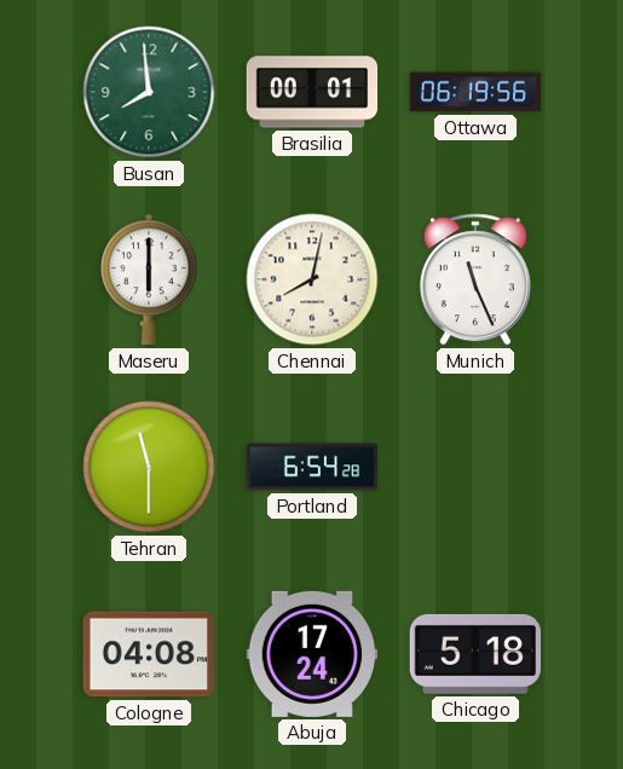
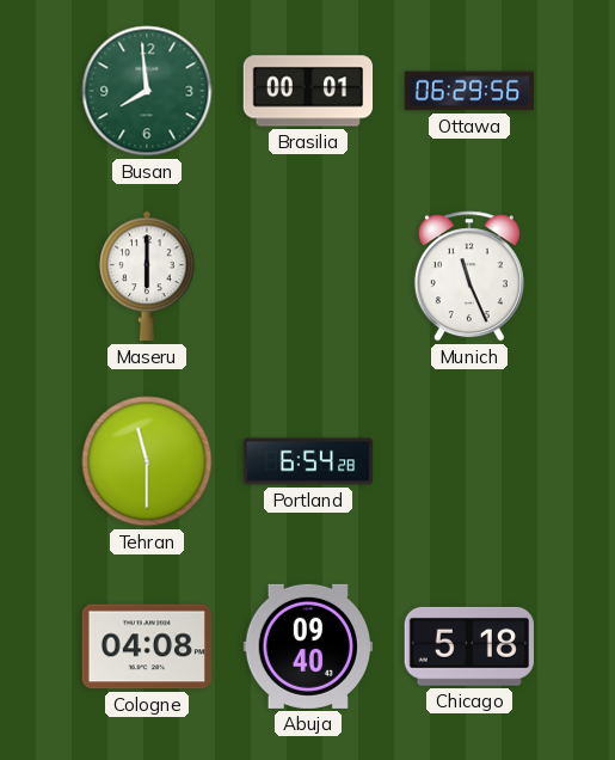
Ottawa: 06:19 -> 06:29 (469, 91)
Chennai: 8:02 -> none (312, 279)
Abuja: 17:24 -> 09:40 (307, 646)
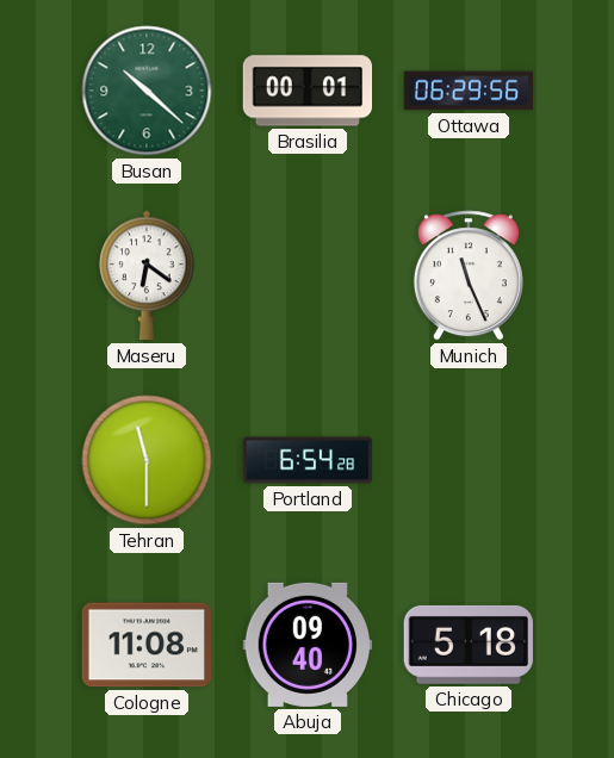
Busan: 7:59 -> 10:22 (147, 91)
Maseru: 6:00 -> 6:21 (147, 275)
Cologne: 04:08 -> 11:08 (145, 645)
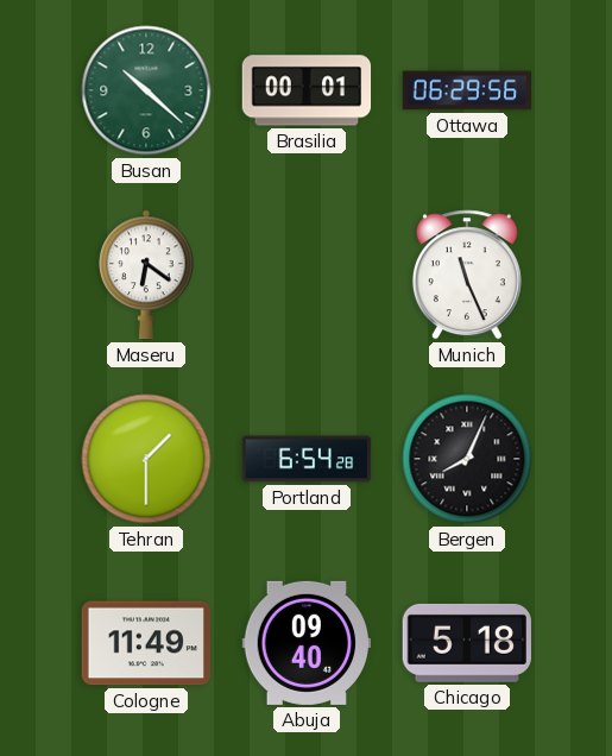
Tehran: 11:30 -> 1:30 (146, 459)
Bergen: none -> 8:04 (467, 459)
Cologne: 11:08 -> 11:49 (145, 643)
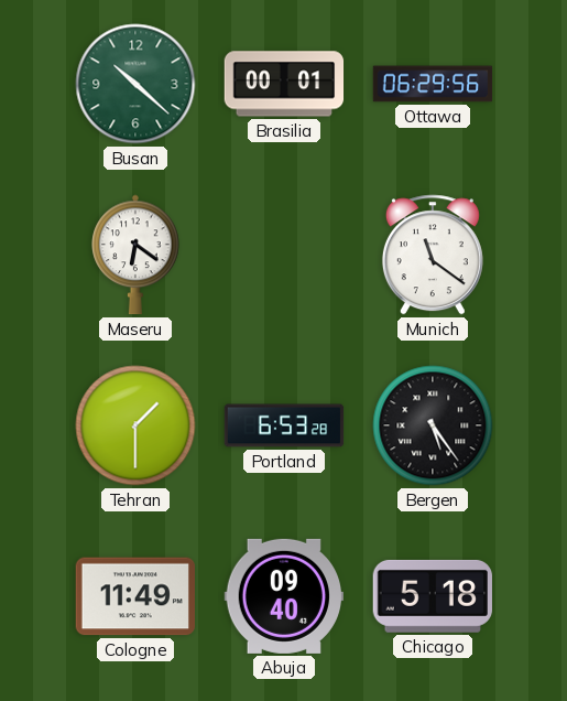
Munich: 11:26 -> 11:21 (433, 255)
Portland: 6:54 -> 6:53 (284, 425)
Bergen: 8:04 -> 5:24 (433, 425)
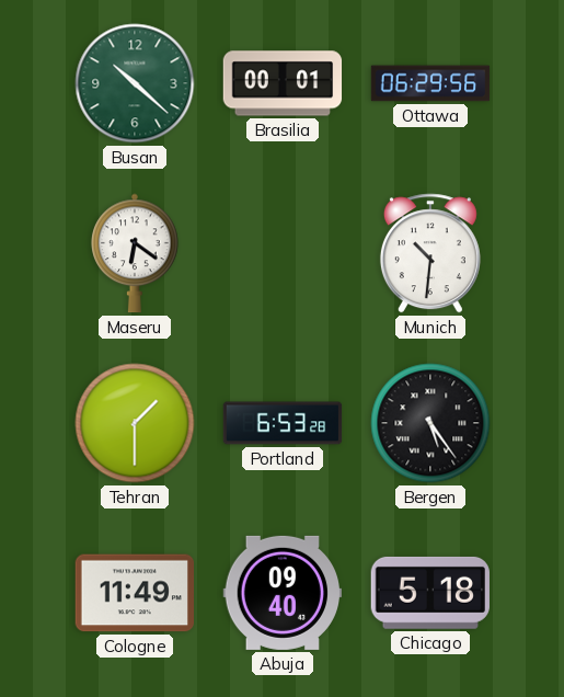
Munich: 11:21 -> 10:31 (430, 253)
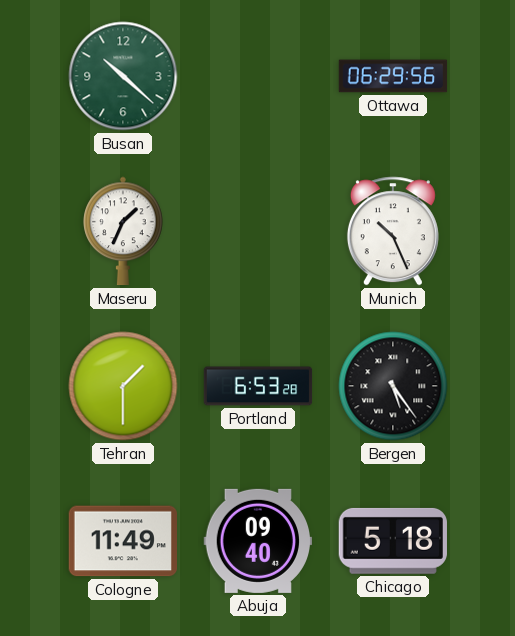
Brasilia: 00:01 -> none (283, 83)
Maseru: 6:21 -> 1:34 (123, 231)
Munich: 10:31 -> 10:26 (393, 231)
